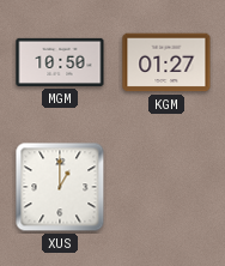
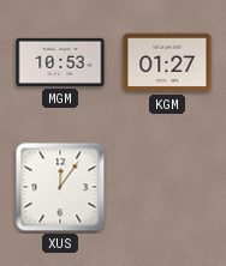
MGM: 10:50 -> 10:53 (60, 62)
XUS: 1:00 -> 12:06 (60, 187)
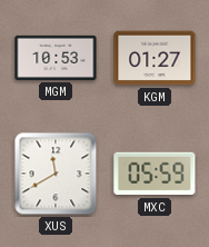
XUS: 12:06 -> 11:40 (56, 174)
MXC: none -> 05:59 (155, 174)
